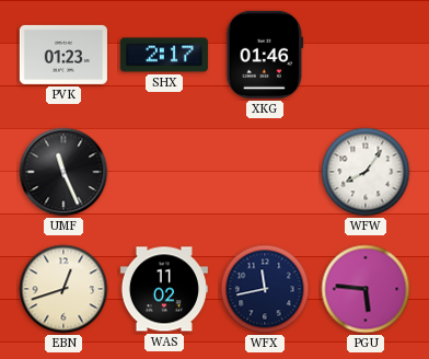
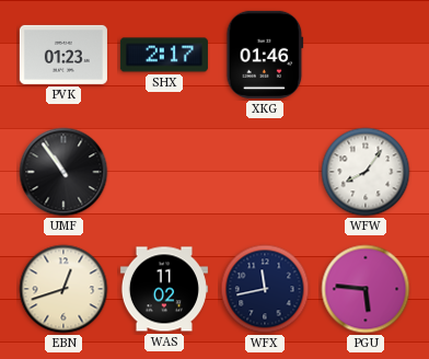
UMF: 11:26 -> 10:54 (63, 172)
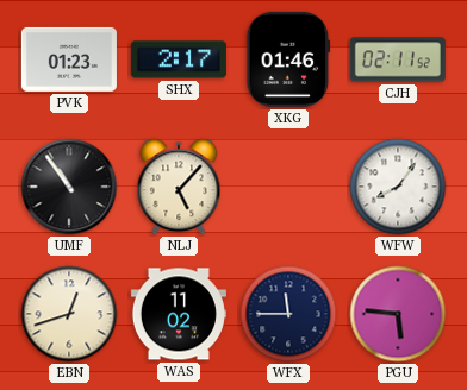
CJH: none -> 02:11 (398, 59)
NLJ: none -> 5:07 (179, 187)
WFX: 11:43 -> 11:45 (288, 314)
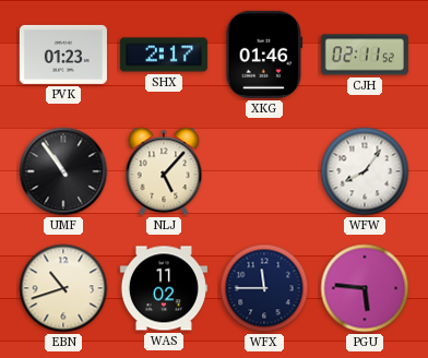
EBN: 12:42 -> 10:42 (63, 288)
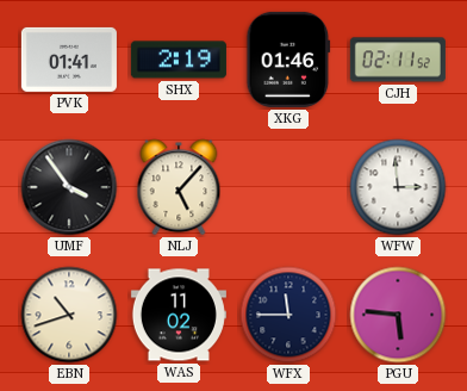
PVK: 01:23 -> 01:41 (69, 60)
SHX: 2:17 -> 2:19 (179, 60)
UMF: 10:54 -> 3:54 (69, 187)
WFW: 8:06 -> 2:59 (398, 187)
